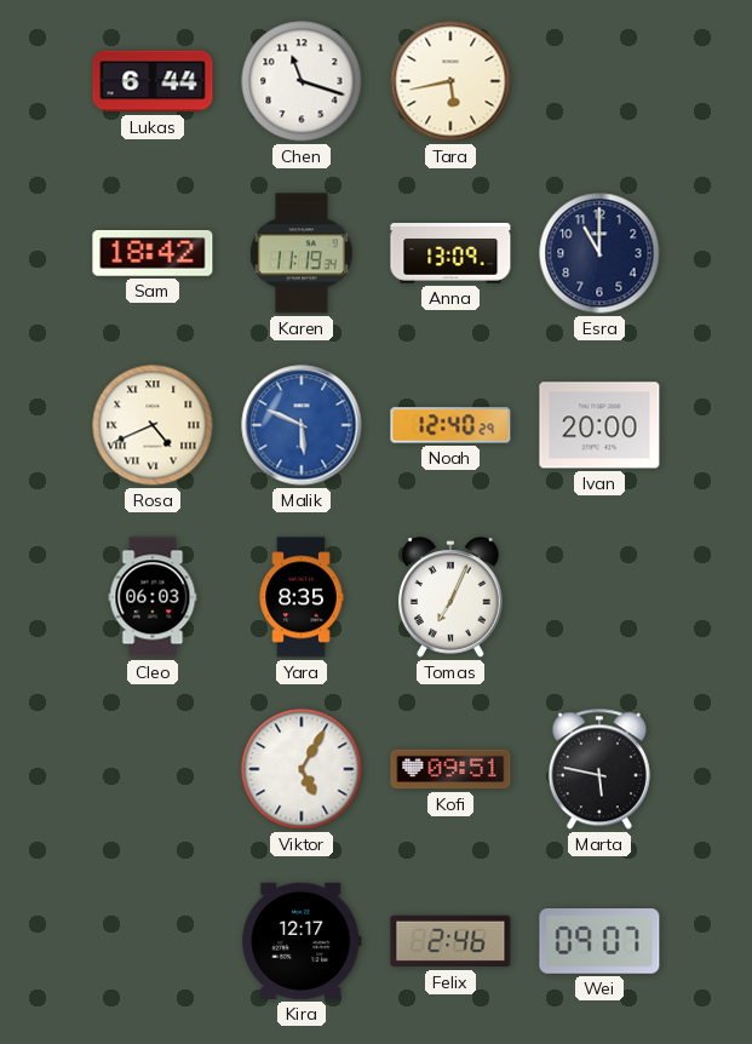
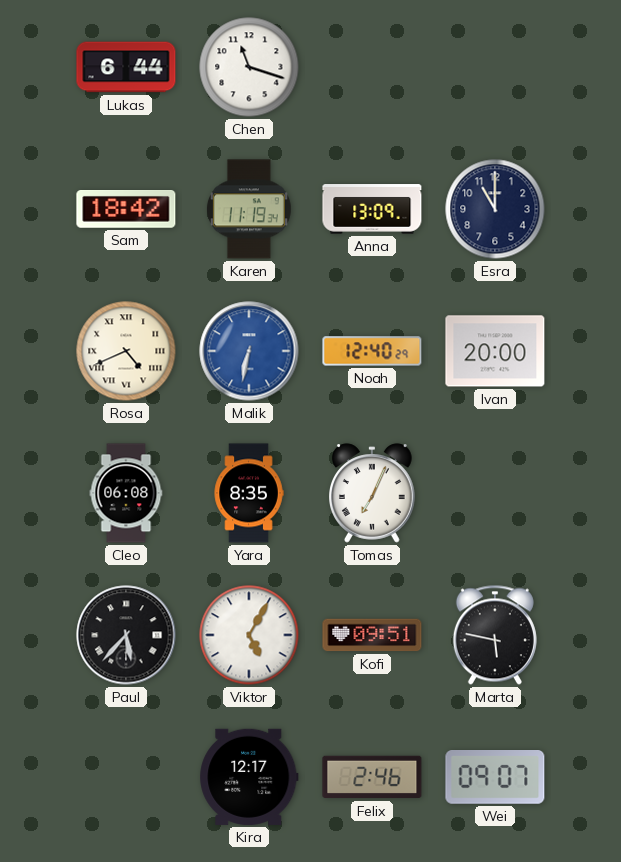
Tara: 5:43 -> none (450, 81)
Malik: 5:49 -> 6:32 (249, 351)
Cleo: 06:03 -> 06:08 (126, 493)
Paul: none -> 5:37 (126, 635)
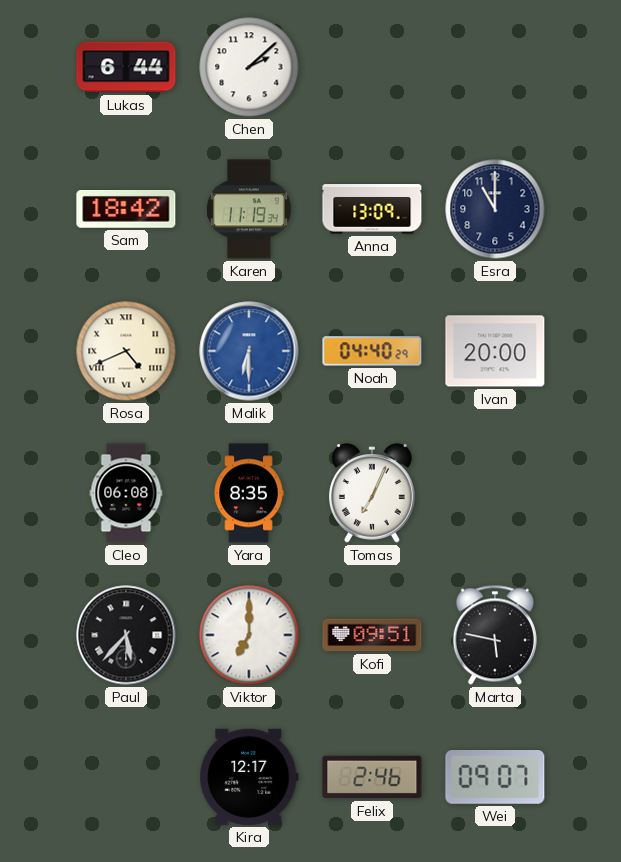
Chen: 11:18 -> 2:08 (249, 67)
Malik: 6:32 -> 6:30 (249, 351)
Noah: 12:40 -> 04:40 (372, 351)
Viktor: 5:05 -> 7:00 (249, 635)
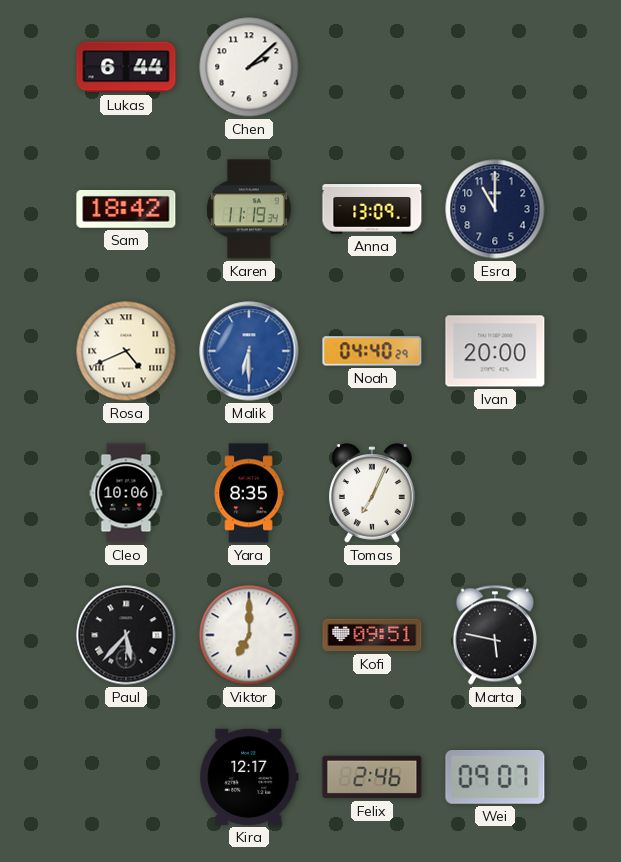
Cleo: 06:08 -> 10:06 (126, 493)
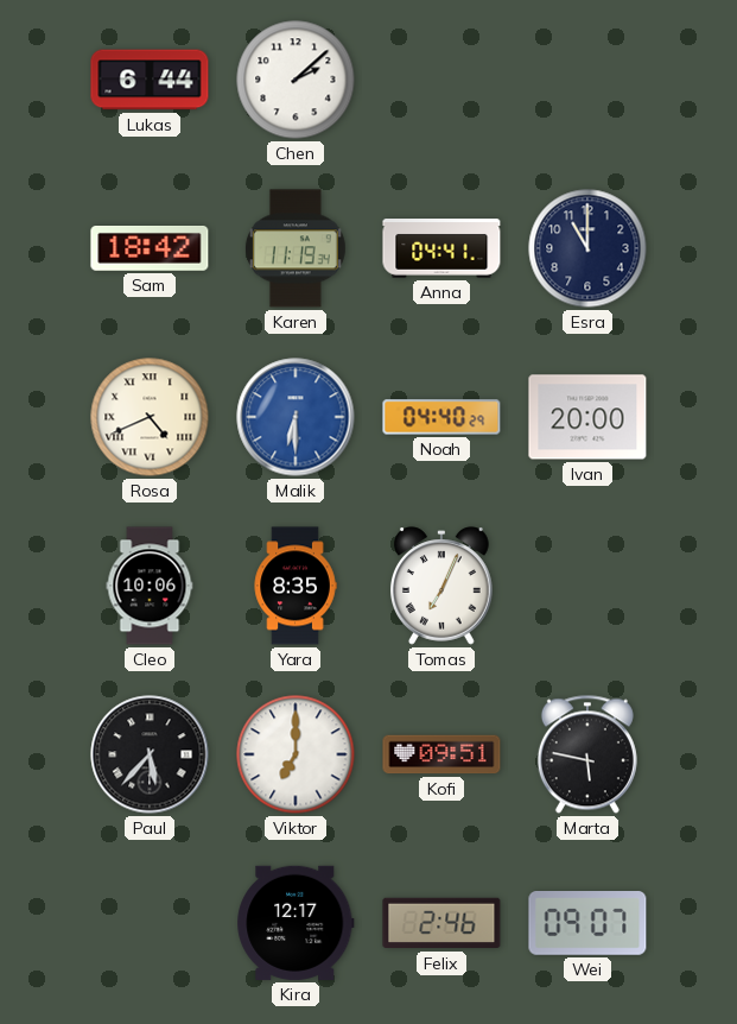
Anna: 13:09 -> 04:41 (441, 248)
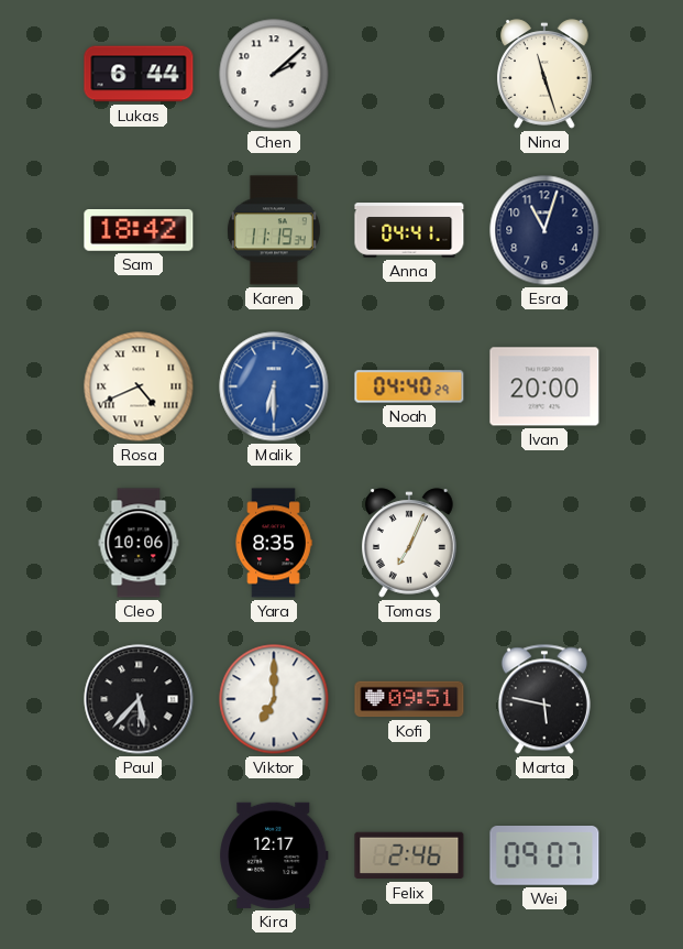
Nina: none -> 11:27 (546, 74)
Esra: 11:00 -> 11:03 (544, 230)
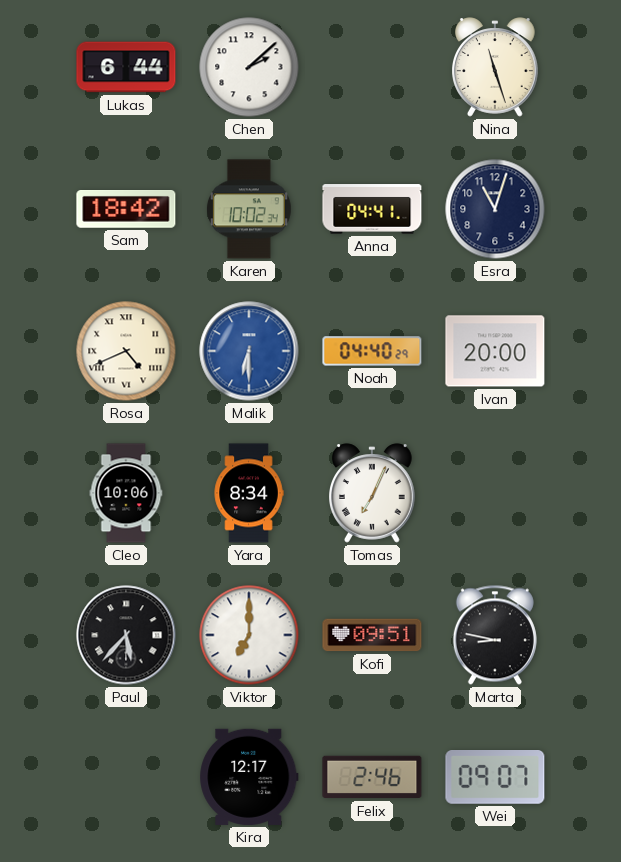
Karen: 11:19 -> 10:02 (249, 209)
Yara: 8:35 -> 8:34 (249, 493)
Marta: 5:47 -> 8:47 (495, 635)
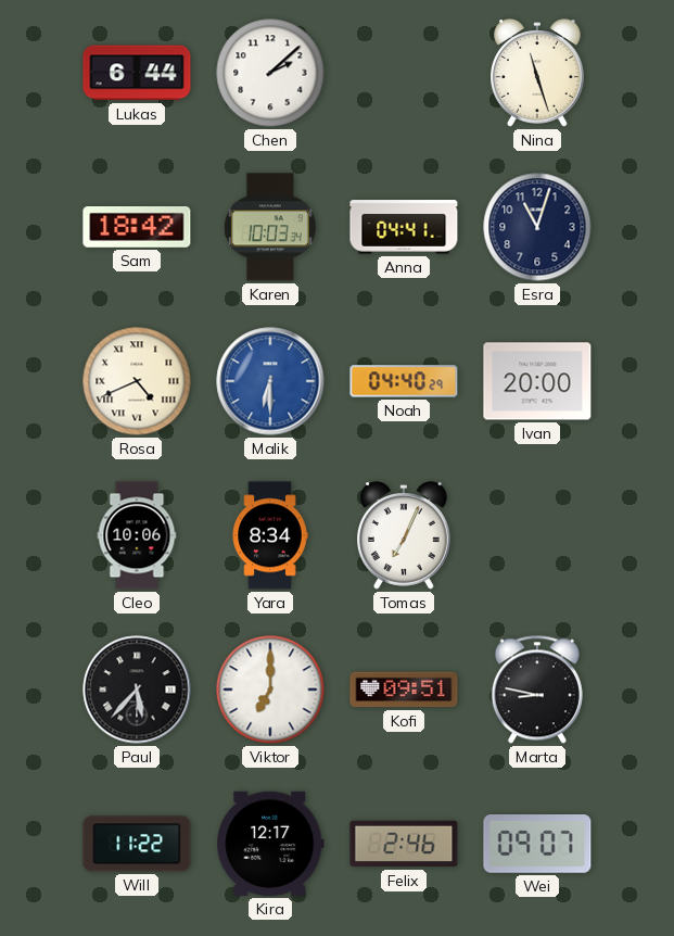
Karen: 10:02 -> 10:03 (270, 227)
Will: none -> 11:22 (137, 844)
